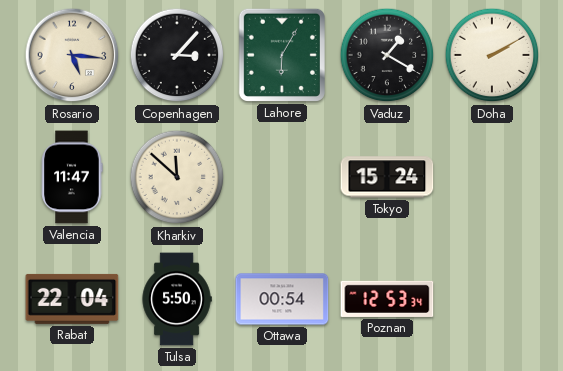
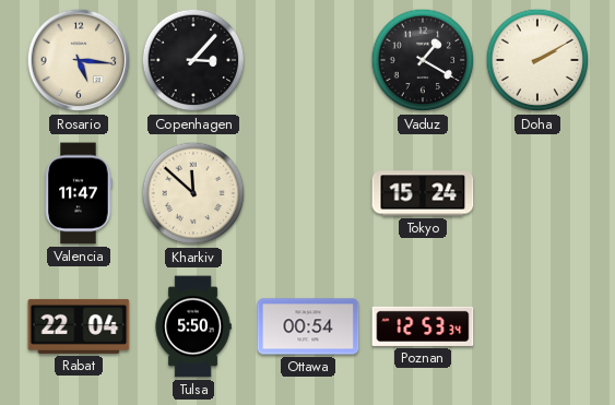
Lahore: 6:05 -> none (282, 55)
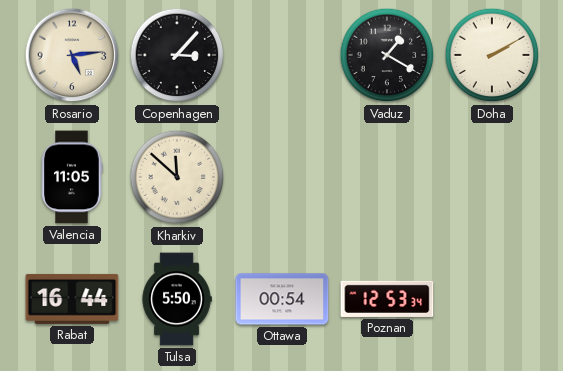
Rosario: 5:16 -> 5:14 (72, 55)
Valencia: 11:47 -> 11:05 (72, 177)
Tokyo: 15:24 -> none (423, 193)
Rabat: 22:04 -> 16:44 (72, 299)
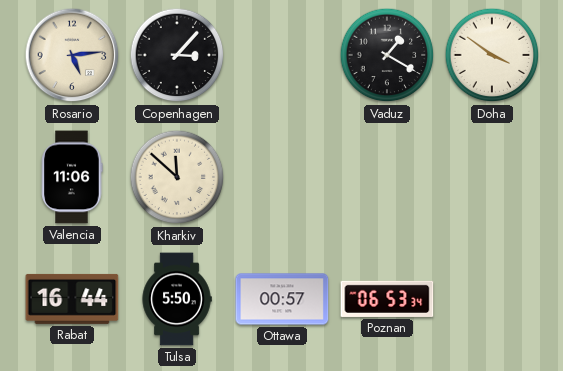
Doha: 2:10 -> 3:51 (492, 55)
Valencia: 11:05 -> 11:06 (72, 177)
Ottawa: 00:54 -> 00:57 (282, 299)
Poznan: 12:53 -> 06:53 (387, 299)
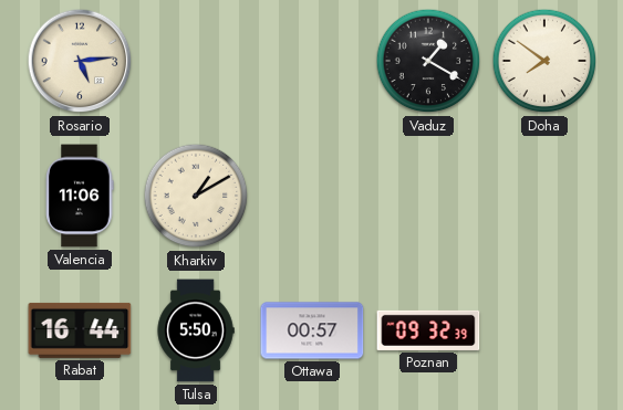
Copenhagen: 3:07 -> none (177, 55)
Doha: 3:51 -> 7:51 (544, 61)
Kharkiv: 11:52 -> 1:10 (196, 196)
Poznan: 06:53 -> 09:32 (428, 330)
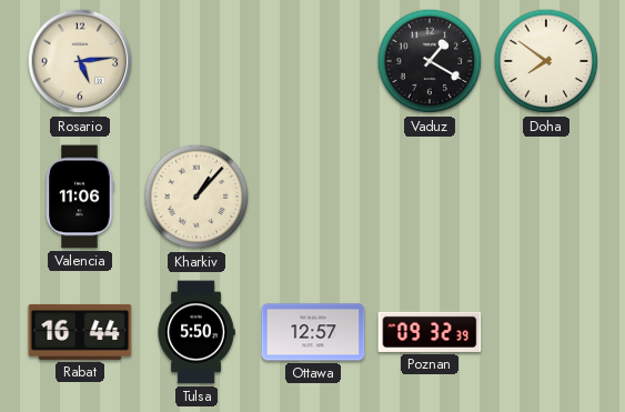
Kharkiv: 1:10 -> 1:07 (196, 197)
Ottawa: 00:57 -> 12:57 (313, 332)
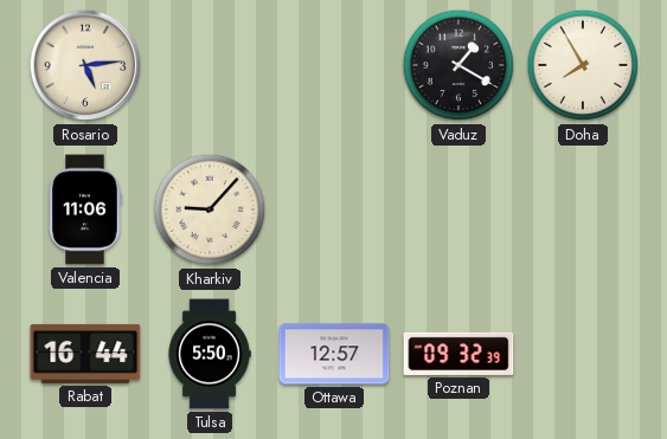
Doha: 7:51 -> 7:55 (583, 65)
Kharkiv: 1:07 -> 9:07 (210, 209)
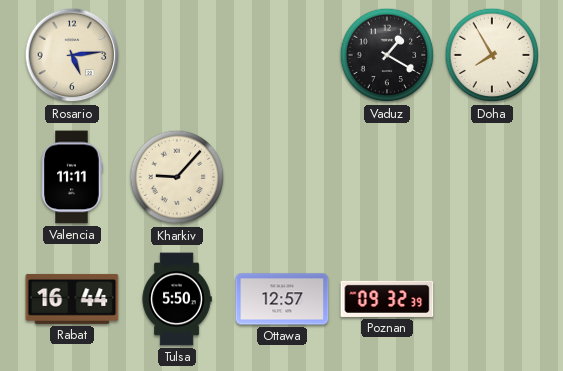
Valencia: 11:06 -> 11:11 (72, 177)
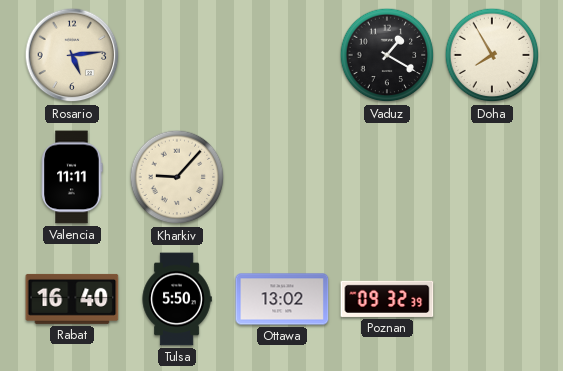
Rabat: 16:44 -> 16:40 (72, 299)
Ottawa: 12:57 -> 13:02 (282, 299)
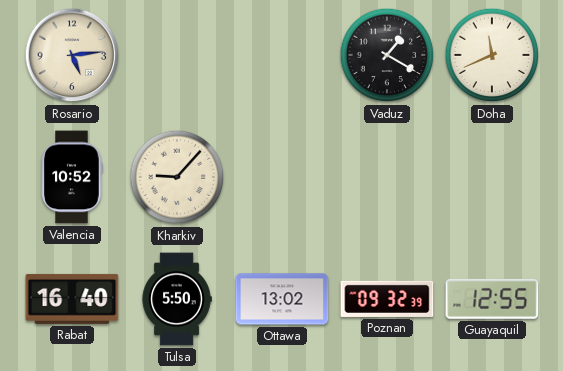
Doha: 7:55 -> 11:41 (492, 55)
Valencia: 11:11 -> 10:52 (72, 177)
Guayaquil: none -> 12:55 (492, 299)
